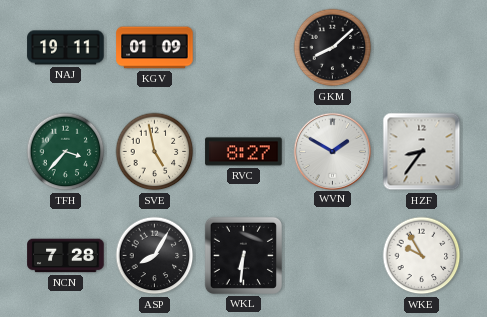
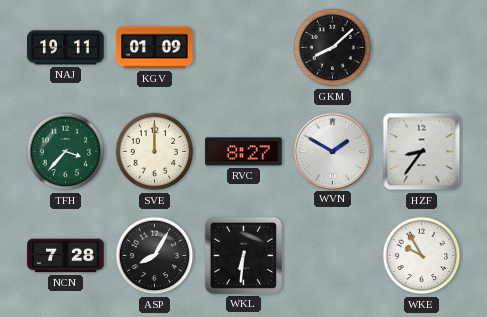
SVE: 4:58 -> 12:00 (155, 152)
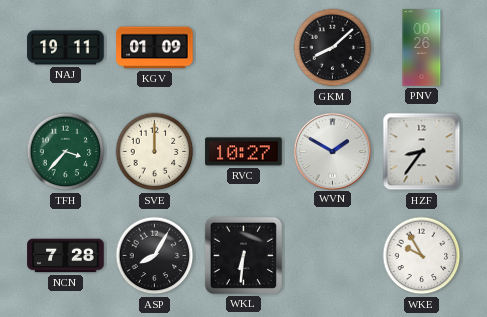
PNV: none -> 00:26 (422, 48)
RVC: 8:27 -> 10:27 (244, 152)
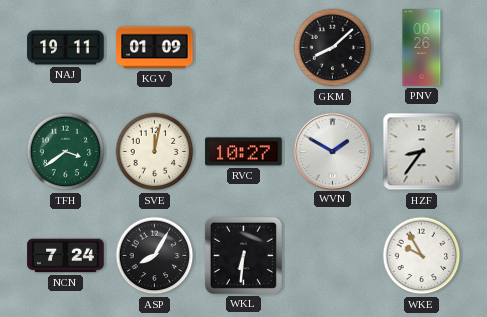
TFH: 3:37 -> 3:39 (66, 152)
SVE: 12:00 -> 12:02 (155, 152)
NCN: 7:28 -> 7:24 (66, 256)
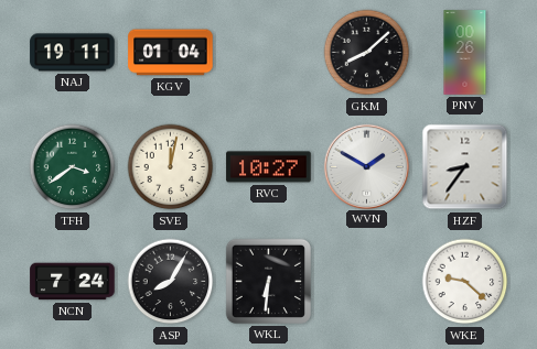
KGV: 01:09 -> 01:04 (171, 53)
WKE: 9:55 -> 9:22 (465, 282)
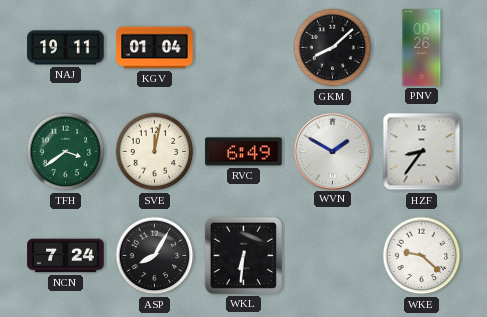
RVC: 10:27 -> 6:49 (244, 152)
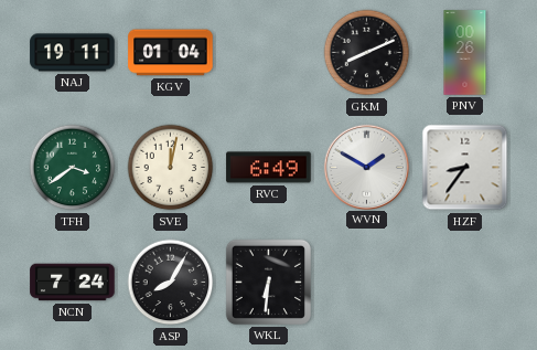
GKM: 8:08 -> 8:11 (367, 53)
WKE: 9:22 -> none (422, 256)
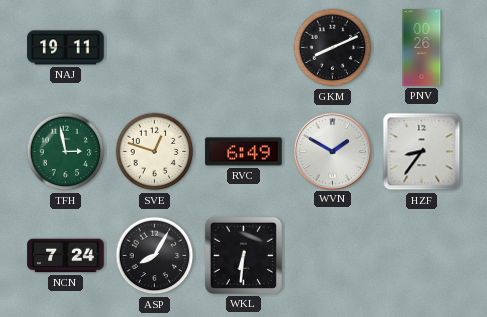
KGV: 01:04 -> none (171, 53)
TFH: 3:39 -> 2:58 (66, 152)
SVE: 12:02 -> 12:48 (155, 152)
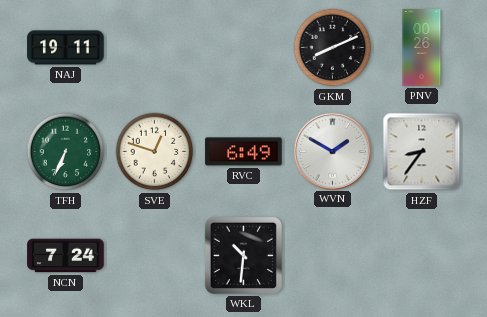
TFH: 2:58 -> 6:34 (66, 152)
ASP: 8:05 -> none (155, 256)
WKL: 6:31 -> 10:31 (243, 255)
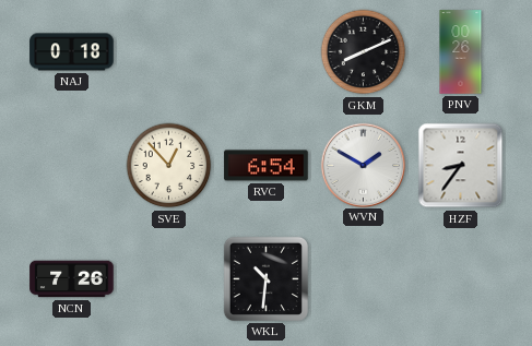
NAJ: 19:11 -> 0:18 (72, 52)
TFH: 6:34 -> none (66, 152)
SVE: 12:48 -> 12:53 (169, 166)
RVC: 6:49 -> 6:54 (267, 166)
NCN: 7:24 -> 7:26 (72, 279)
